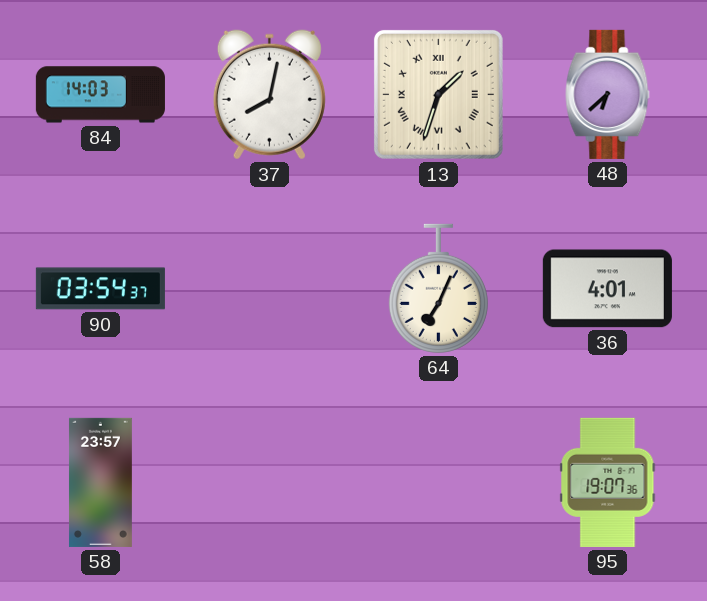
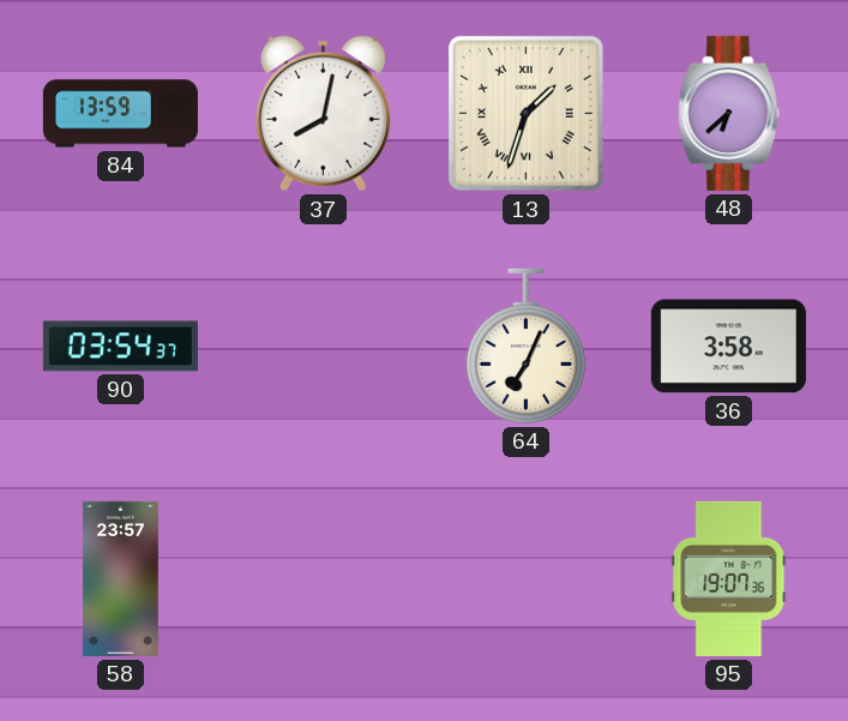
84: 14:03 -> 13:59 (120, 114)
36: 4:01 -> 3:58 (728, 347)
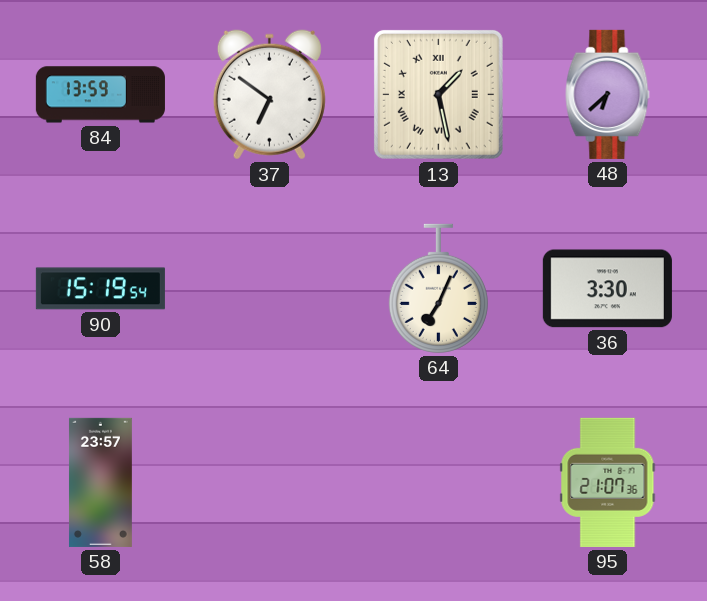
37: 8:02 -> 6:51 (269, 95)
13: 1:33 -> 1:28 (438, 94)
90: 03:54 -> 15:19 (100, 289)
36: 3:58 -> 3:30 (607, 289)
95: 19:07 -> 21:07 (608, 482)
